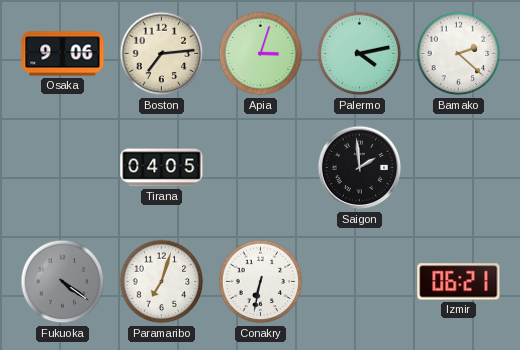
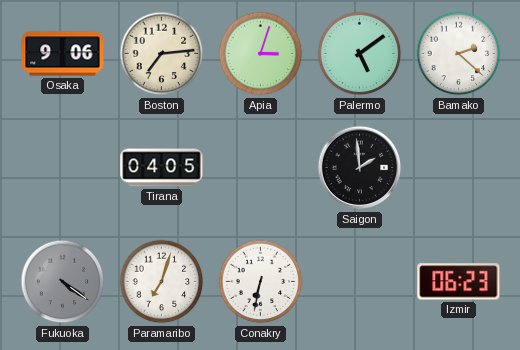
Palermo: 4:13 -> 5:09 (360, 54)
Izmir: 06:21 -> 06:23 (459, 282)
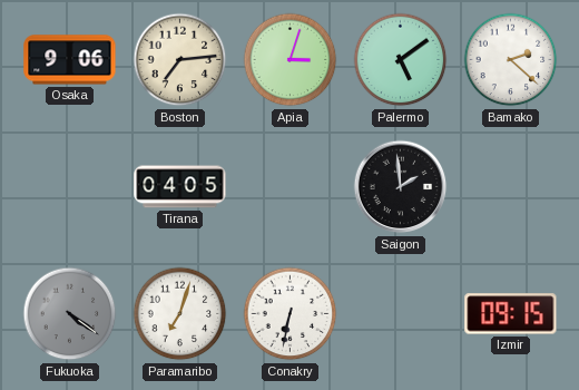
Izmir: 06:23 -> 09:15 (511, 314)
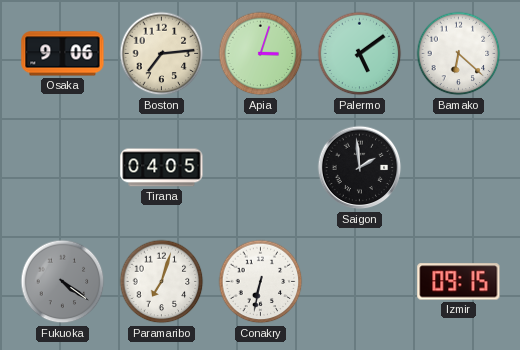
Bamako: 2:22 -> 6:22 (459, 54)
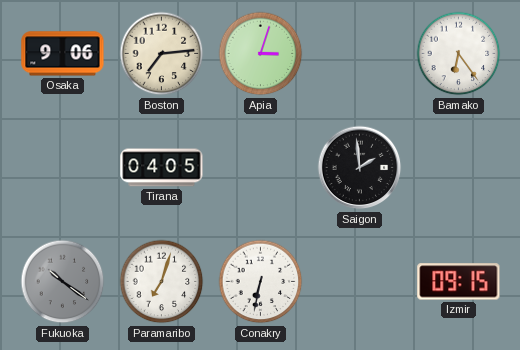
Palermo: 5:09 -> none (360, 54)
Bamako: 6:22 -> 6:24 (459, 54)
Fukuoka: 4:21 -> 10:21 (63, 282)
